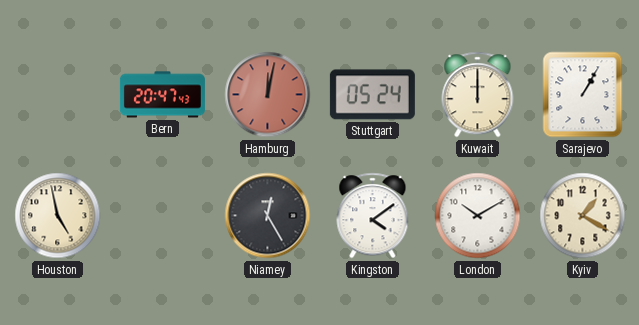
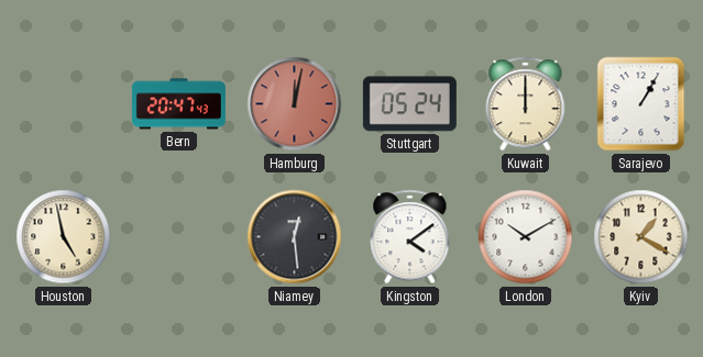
Niamey: 12:25 -> 12:29 (295, 237)
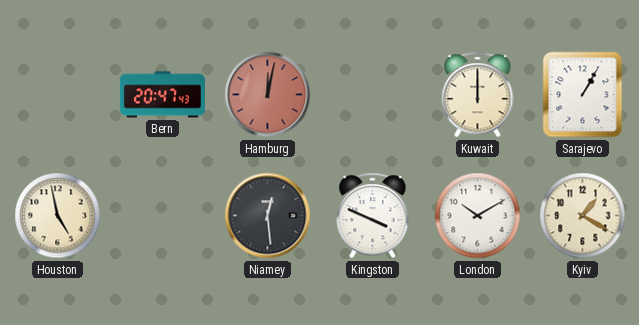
Stuttgart: 05:24 -> none (409, 104)
Kingston: 4:09 -> 3:49 (373, 216)
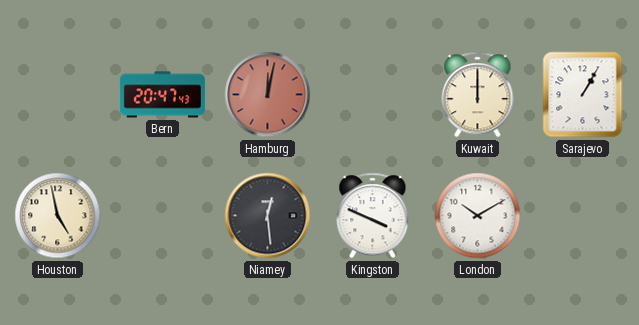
Kyiv: 1:20 -> none (583, 216)
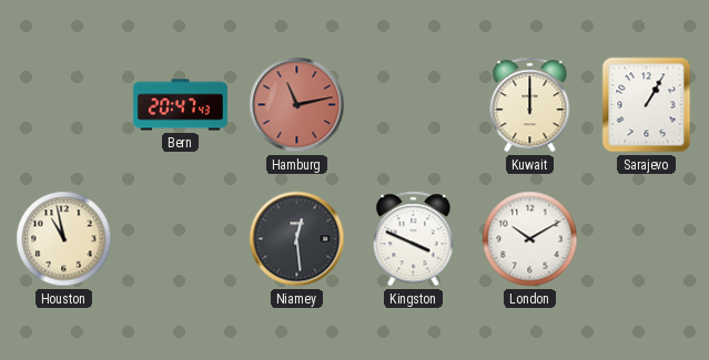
Hamburg: 12:02 -> 11:13 (297, 105)
Houston: 4:58 -> 10:58 (64, 239)
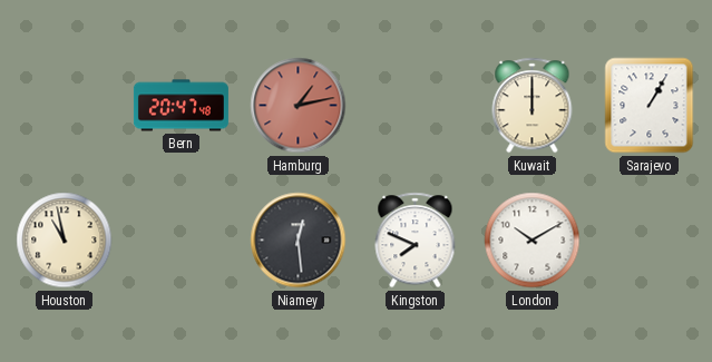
Bern: 20:47:43 -> 20:47:48 (181, 106)
Hamburg: 11:13 -> 1:13 (299, 106)
Kingston: 3:49 -> 7:49 (416, 241)
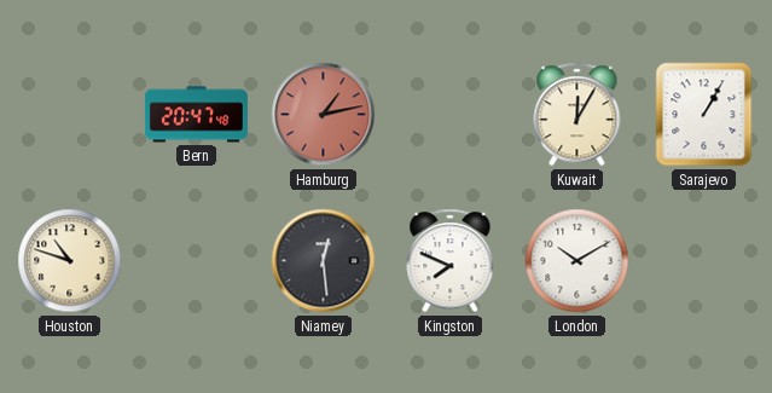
Kuwait: 12:00 -> 12:05 (577, 115)
Houston: 10:58 -> 10:48 (70, 261)
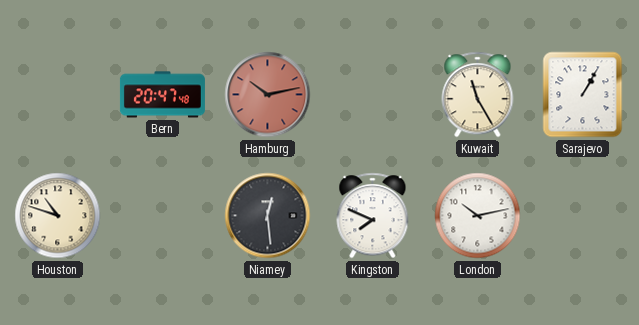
Hamburg: 1:13 -> 10:13 (268, 95)
Kuwait: 12:05 -> 11:25 (478, 95)
London: 10:10 -> 10:13 (478, 216)
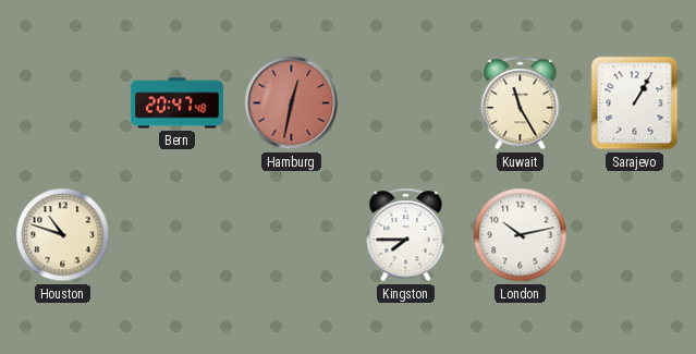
Hamburg: 10:13 -> 12:32 (292, 103)
Niamey: 12:29 -> none (268, 216)
Kingston: 7:49 -> 7:45 (406, 235)
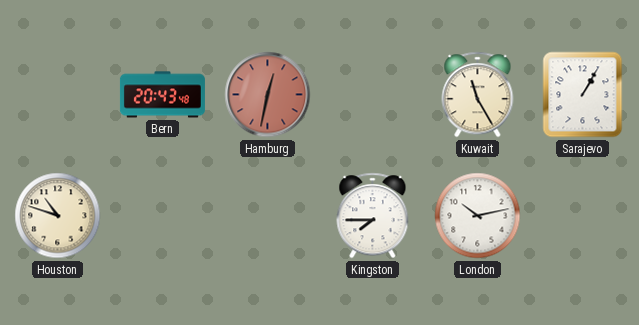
Bern: 20:47 -> 20:43 (162, 95)
